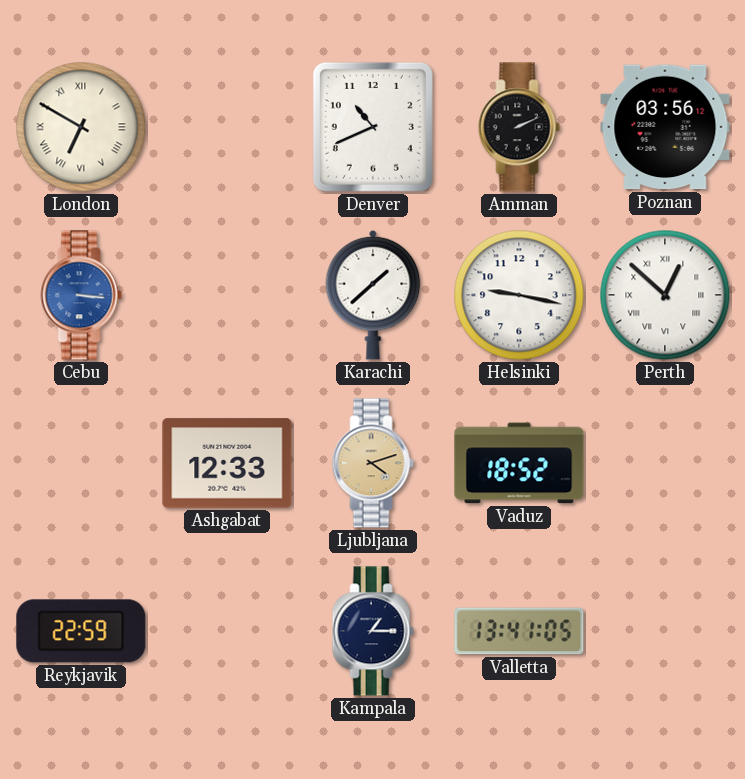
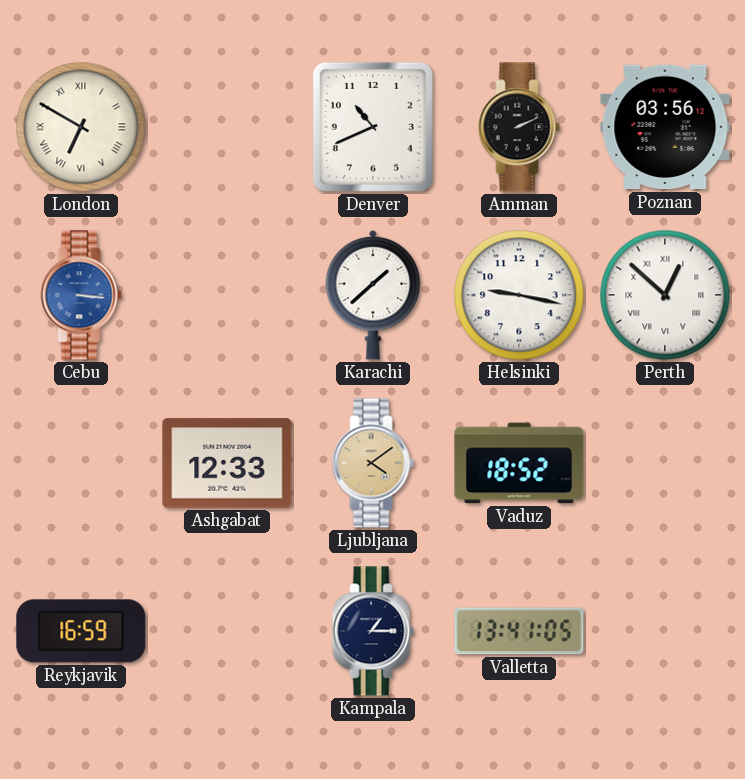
Ljubljana: 4:12 -> 4:09 (373, 463)
Reykjavik: 22:59 -> 16:59 (81, 631)
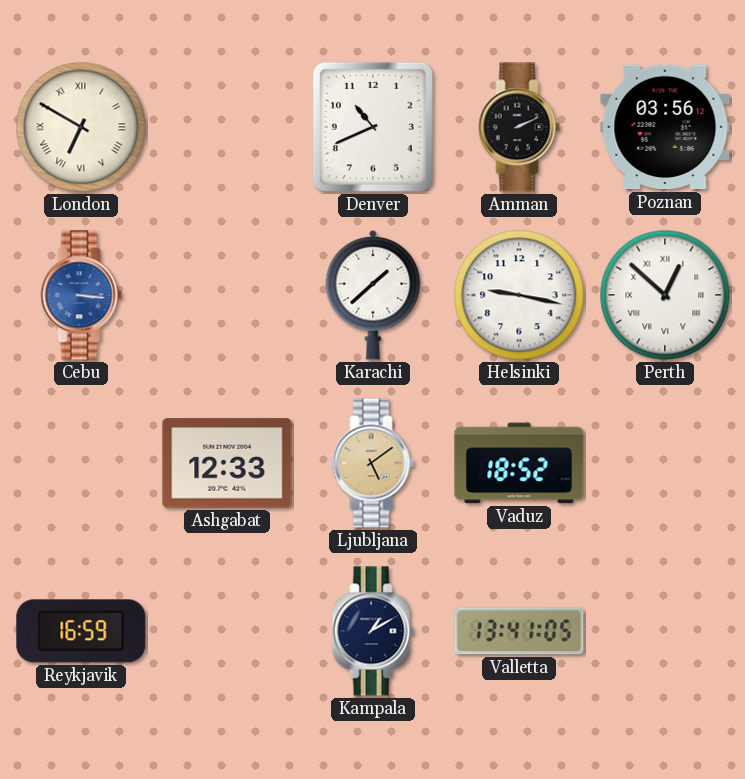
Ljubljana: 4:09 -> 5:09 (373, 463)
Kampala: 1:15 -> 1:10 (373, 631)
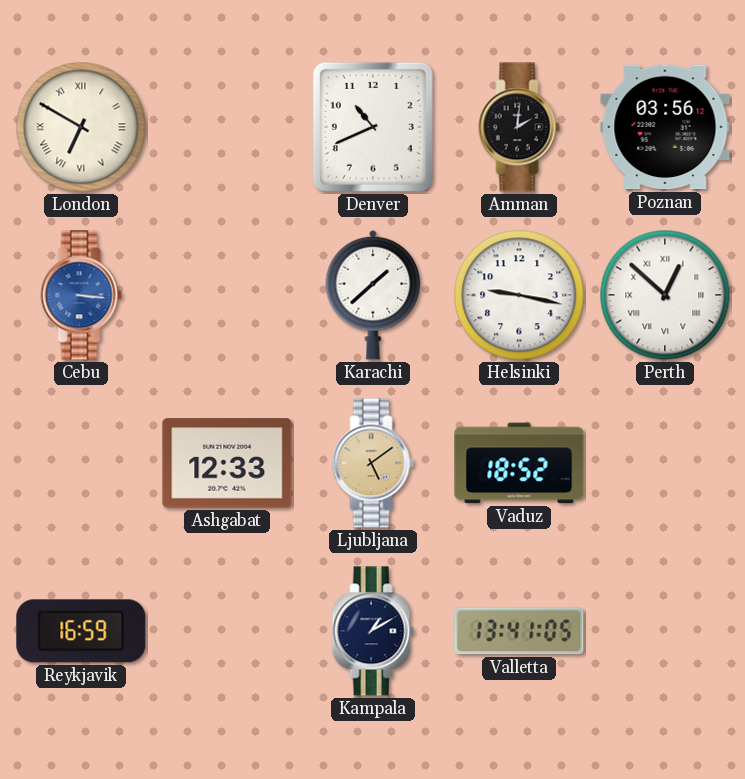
Amman: 2:11 -> 2:01 (519, 127)
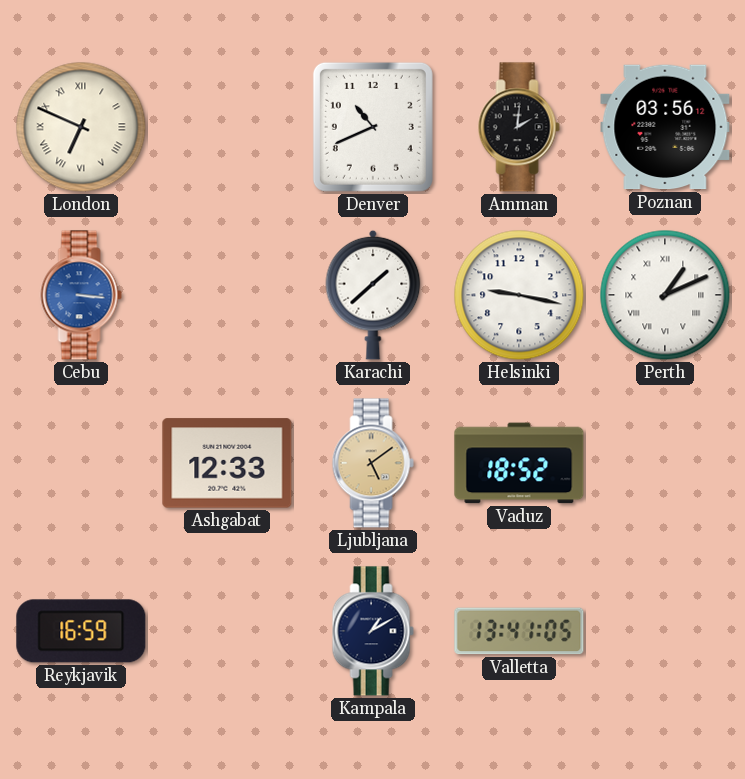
London: 6:50 -> 6:49 (81, 127)
Perth: 12:52 -> 1:11 (665, 295)
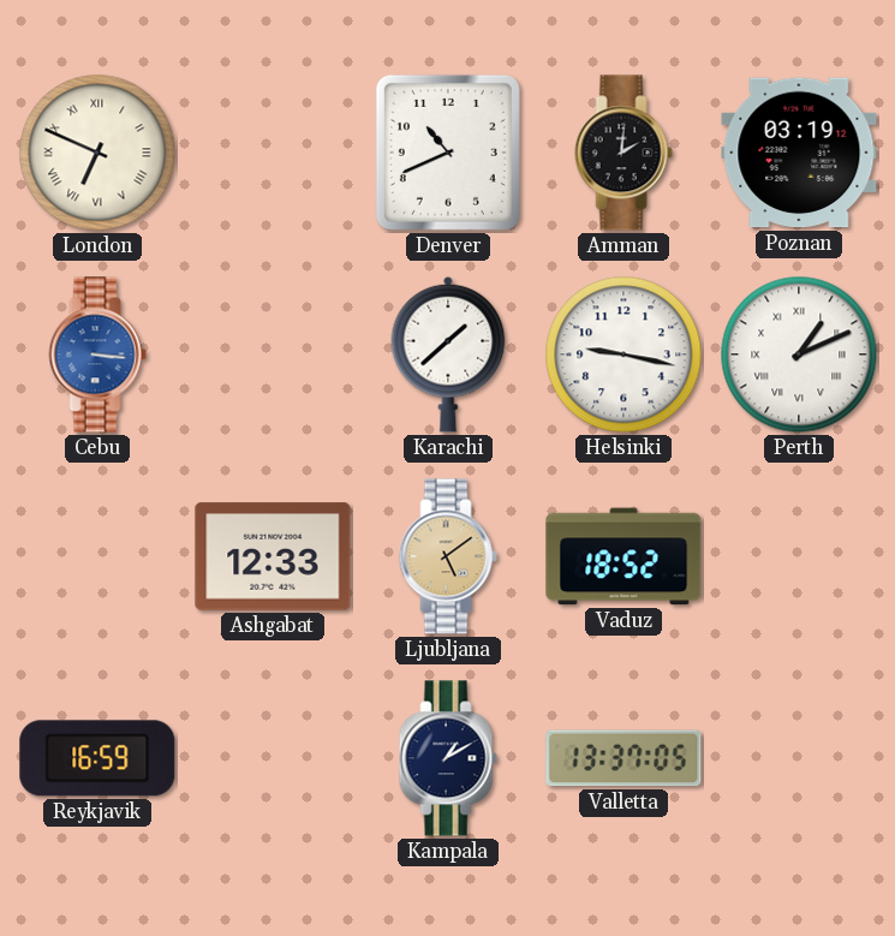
Poznan: 03:56 -> 03:19 (799, 153)
Valletta: 13:41 -> 13:37 (623, 758)
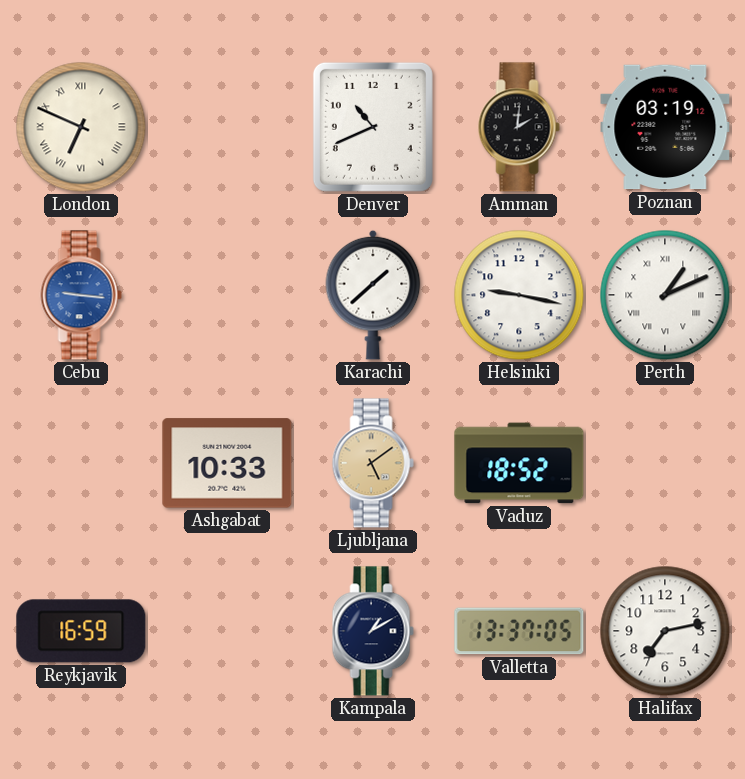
Cebu: 3:16 -> 9:16 (81, 295)
Ashgabat: 12:33 -> 10:33 (227, 463)
Halifax: none -> 7:13 (665, 631)
